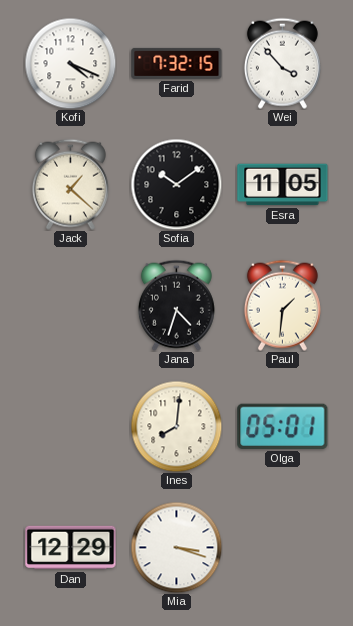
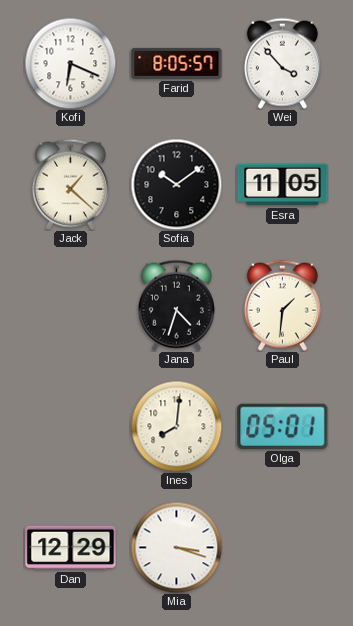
Kofi: 4:19 -> 6:19 (70, 63)
Farid: 7:32 -> 8:05 (177, 63)
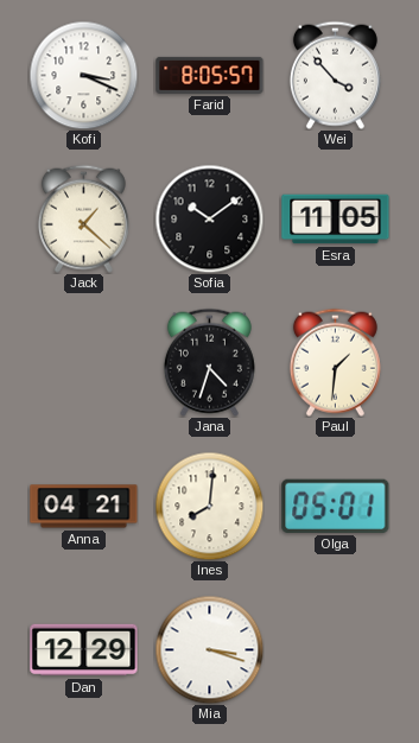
Kofi: 6:19 -> 3:19 (83, 75)
Anna: none -> 04:21 (84, 507)
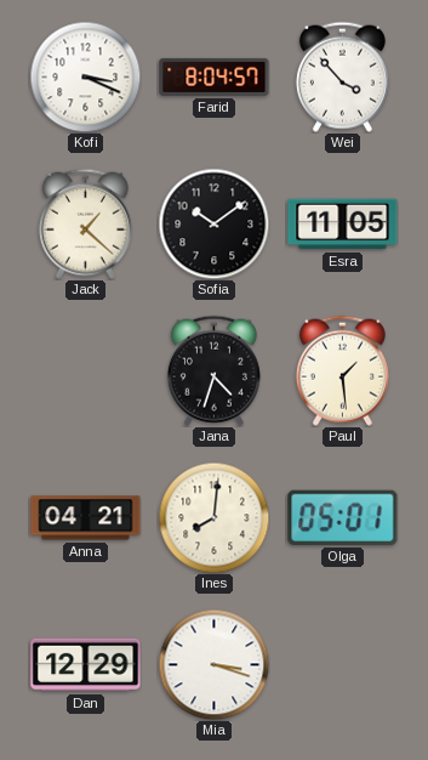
Farid: 8:05 -> 8:04 (215, 76)
Paul: 1:31 -> 1:29 (342, 370)
